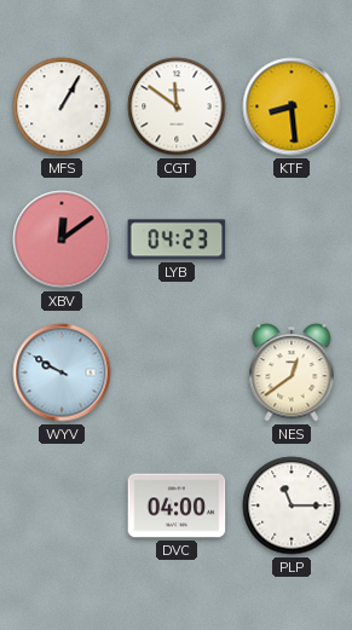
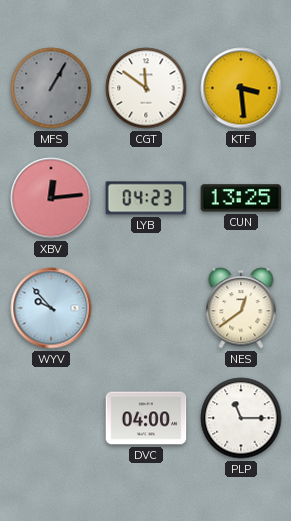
MFS dial: white -> grey (51, 88)
KTF: 8:29 -> 3:29 (241, 88)
XBV: 12:09 -> 12:14 (51, 198)
CUN: none -> 13:25 (241, 198)
WYV: 9:50 -> 9:53 (51, 308)
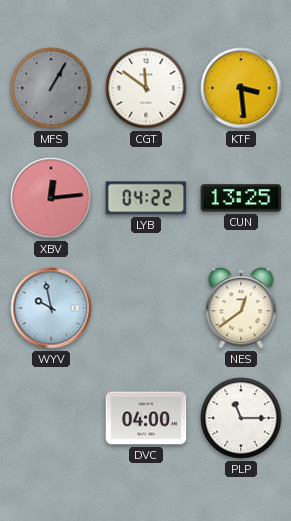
LYB: 04:23 -> 04:22 (146, 198)
WYV: 9:53 -> 9:58 (51, 308)
